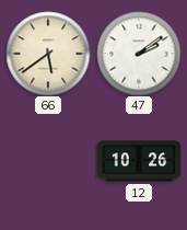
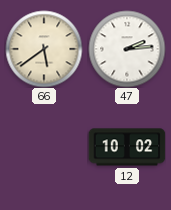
47: 2:09 -> 2:14 (127, 49)
12: 10:26 -> 10:02 (127, 147)
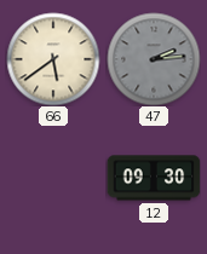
47 dial: white -> grey (154, 59)
12: 10:02 -> 09:30 (154, 178)
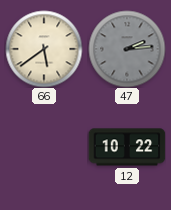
12: 09:30 -> 10:22 (127, 147)
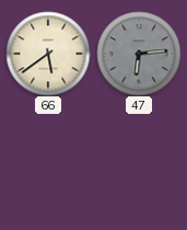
47: 2:14 -> 6:14 (139, 54)
12: 10:22 -> none (127, 147)
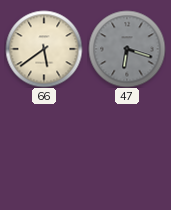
47: 6:14 -> 6:18 (127, 49)
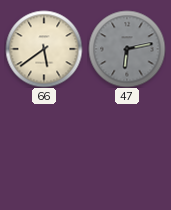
47: 6:18 -> 6:13 (127, 49)
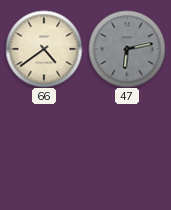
66: 5:39 -> 4:39 (44, 49)
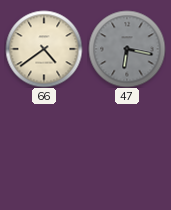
47: 6:13 -> 6:17 (127, 49)
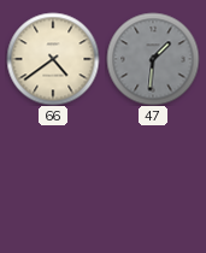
47: 6:17 -> 1:31 (153, 59)
